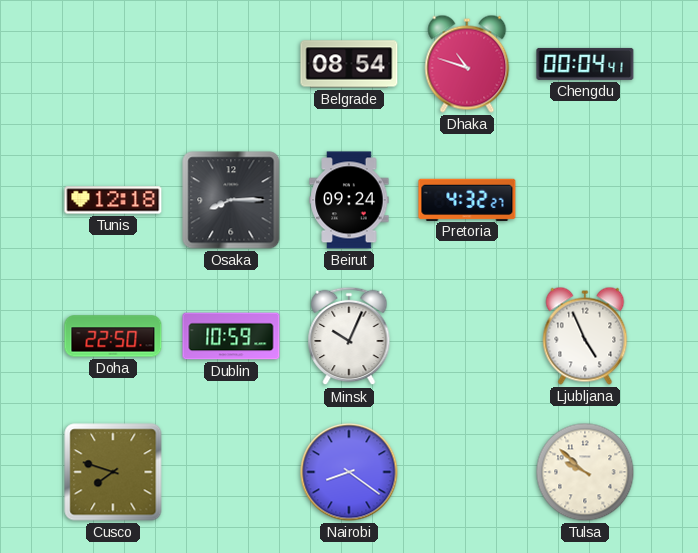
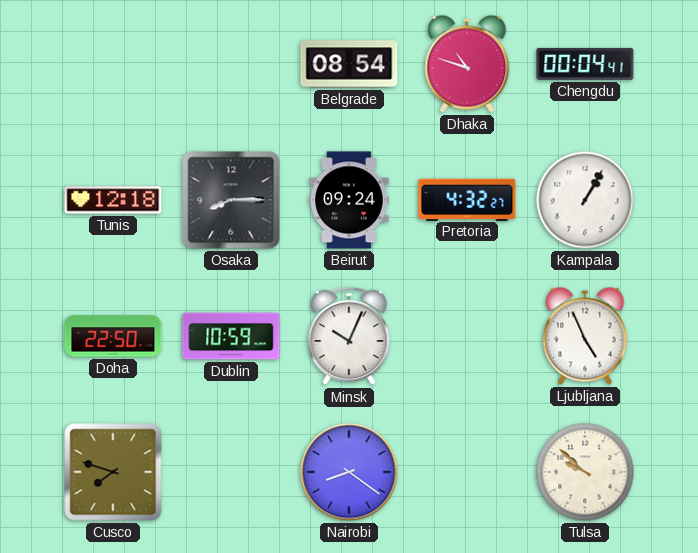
Kampala: none -> 1:05 (585, 200)
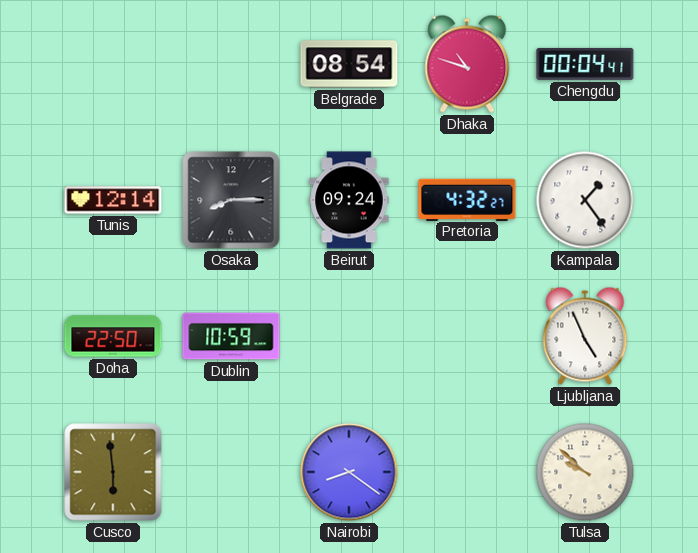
Tunis: 12:18 -> 12:14 (113, 200)
Kampala: 1:05 -> 1:24 (585, 200)
Minsk: 10:04 -> none (349, 336)
Cusco: 7:48 -> 5:59 (113, 472)
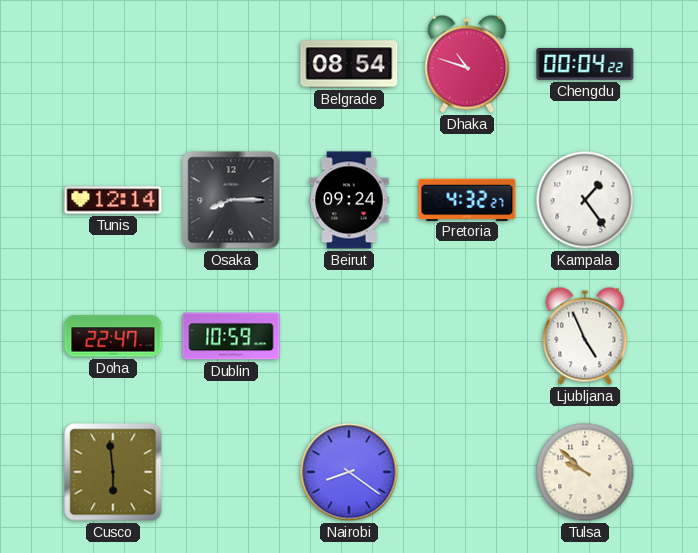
Chengdu: 00:04:41 -> 00:04:22 (585, 64)
Doha: 22:50 -> 22:47 (113, 336)
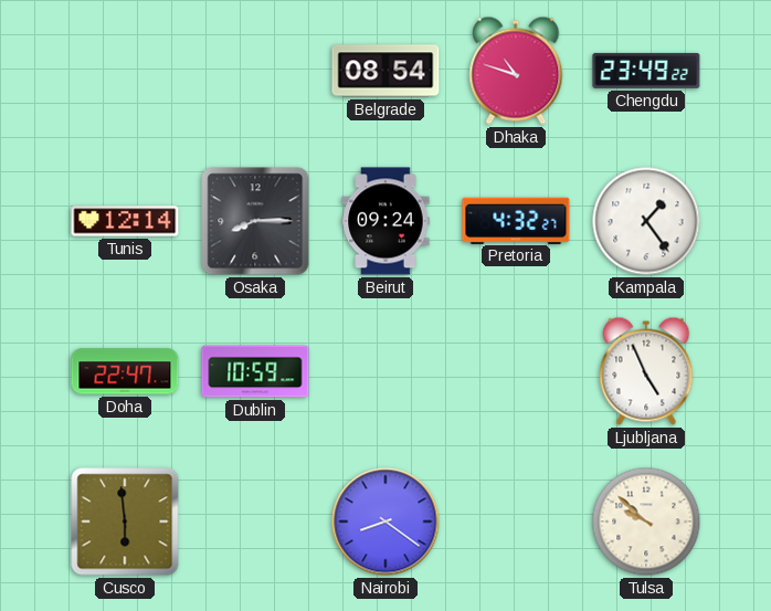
Chengdu: 00:04 -> 23:49 (646, 71)
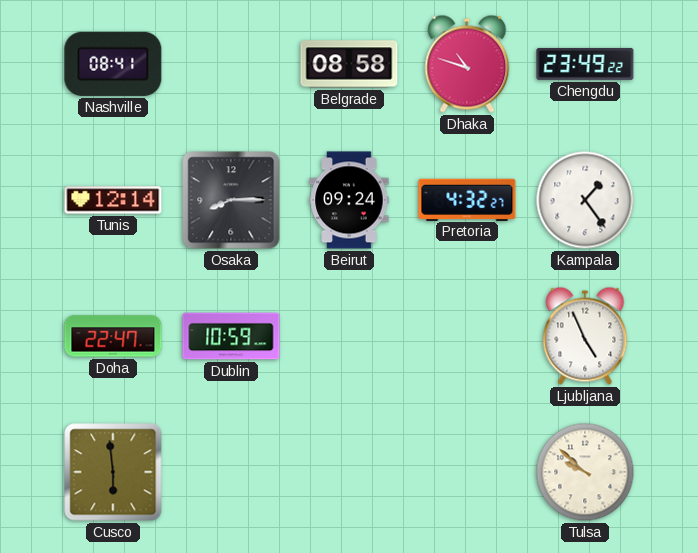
Nashville: none -> 08:41 (113, 64)
Belgrade: 08:54 -> 08:58 (349, 64)
Nairobi: 8:21 -> none (385, 522)
